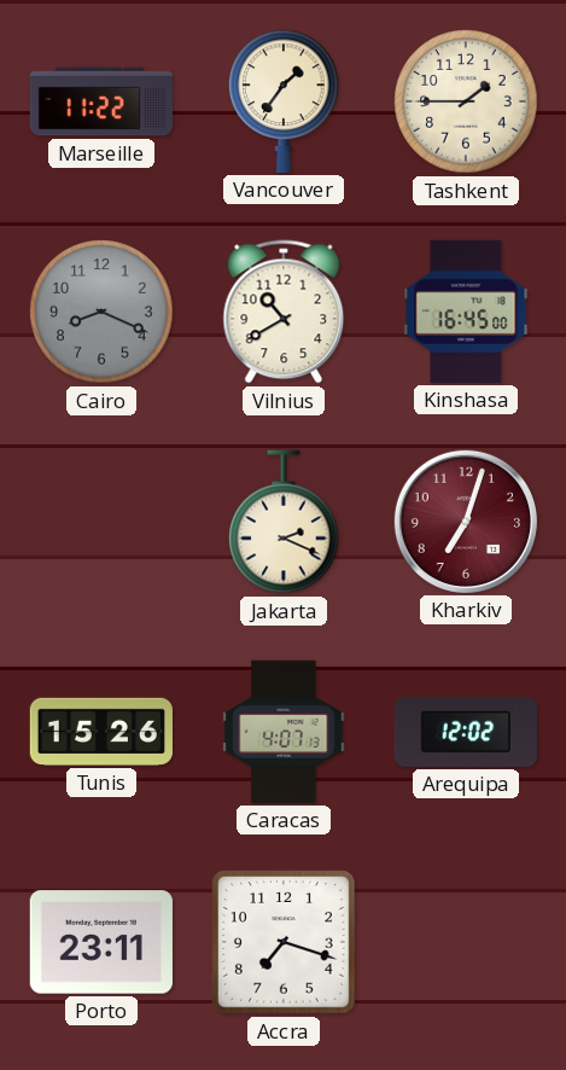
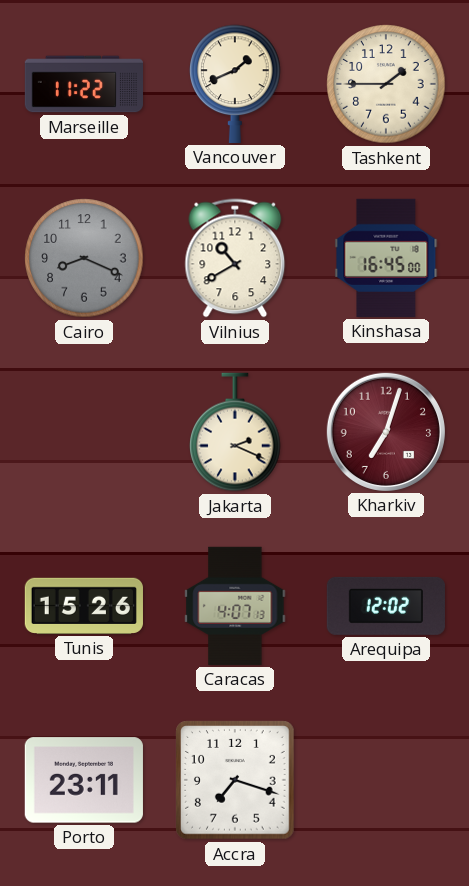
Vancouver: 1:36 -> 1:41 (235, 84)
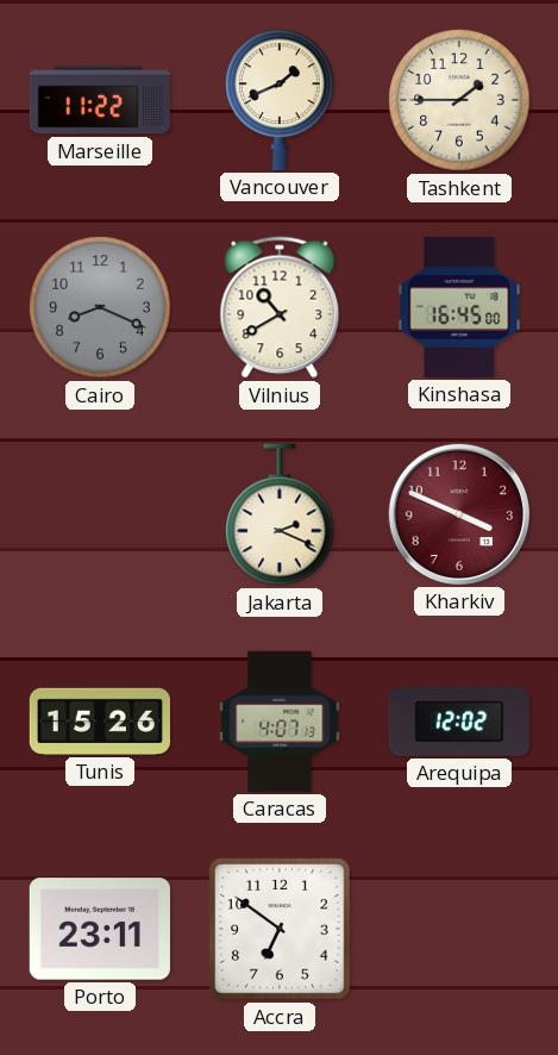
Kharkiv: 7:03 -> 3:49 (459, 514)
Accra: 7:18 -> 6:51 (281, 930)
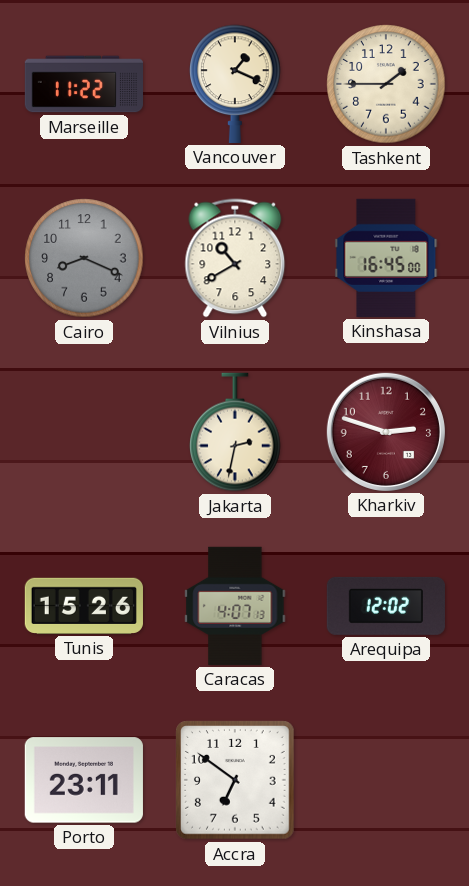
Vancouver: 1:41 -> 1:19 (235, 84)
Jakarta: 2:19 -> 2:32 (235, 432)
Kharkiv: 3:49 -> 2:48 (386, 432)
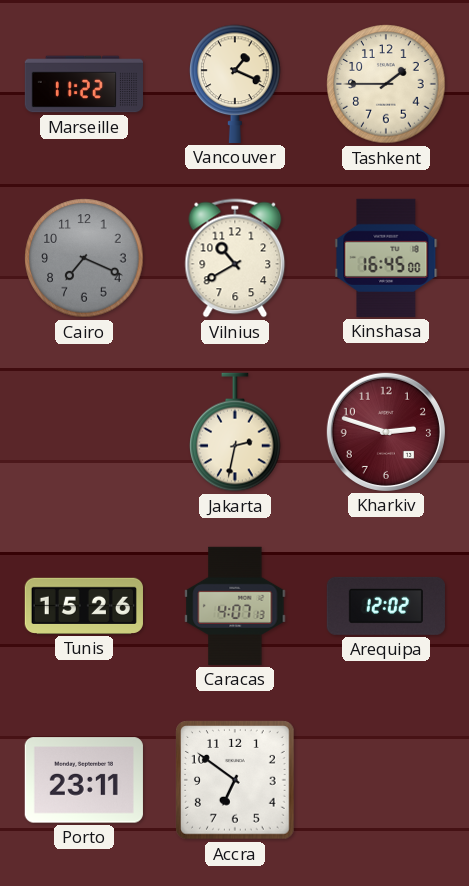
Cairo: 8:19 -> 7:19 (84, 258)
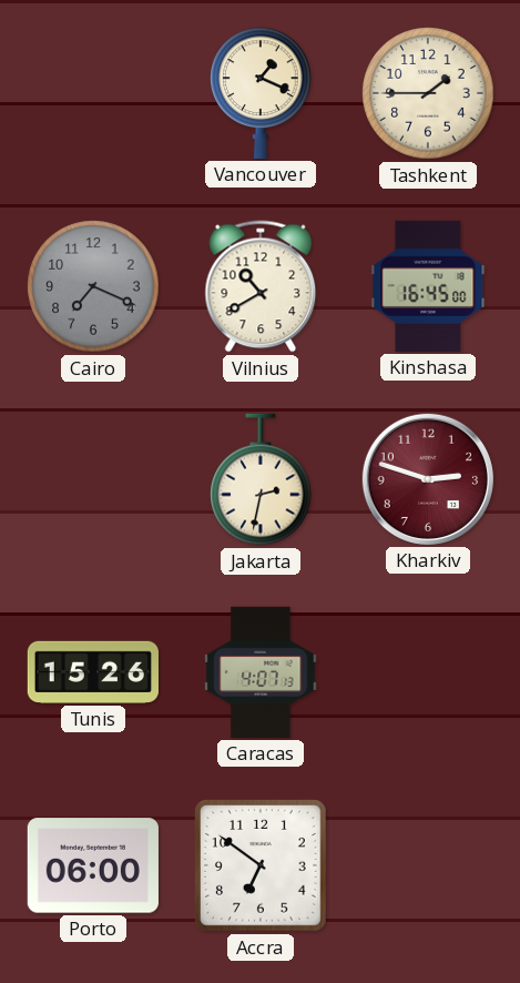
Marseille: 11:22 -> none (83, 84)
Arequipa: 12:02 -> none (386, 606)
Porto: 23:11 -> 06:00 (93, 865)
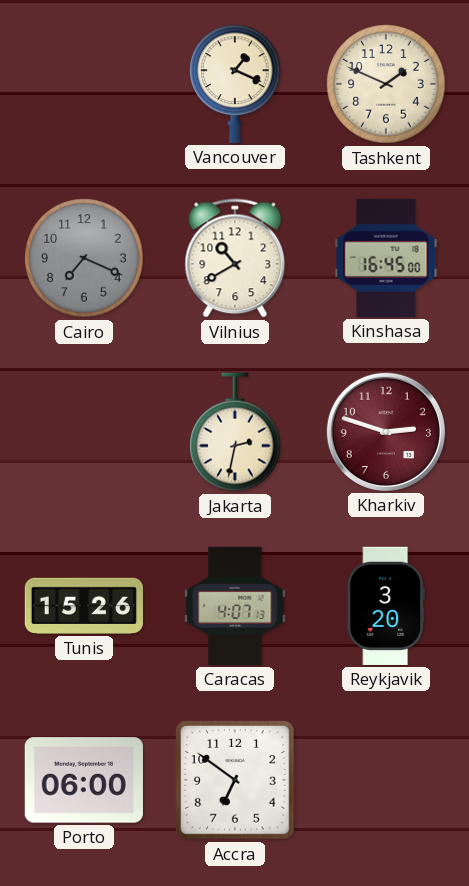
Tashkent: 1:45 -> 1:49 (386, 84)
Reykjavik: none -> 3:20 (386, 606)
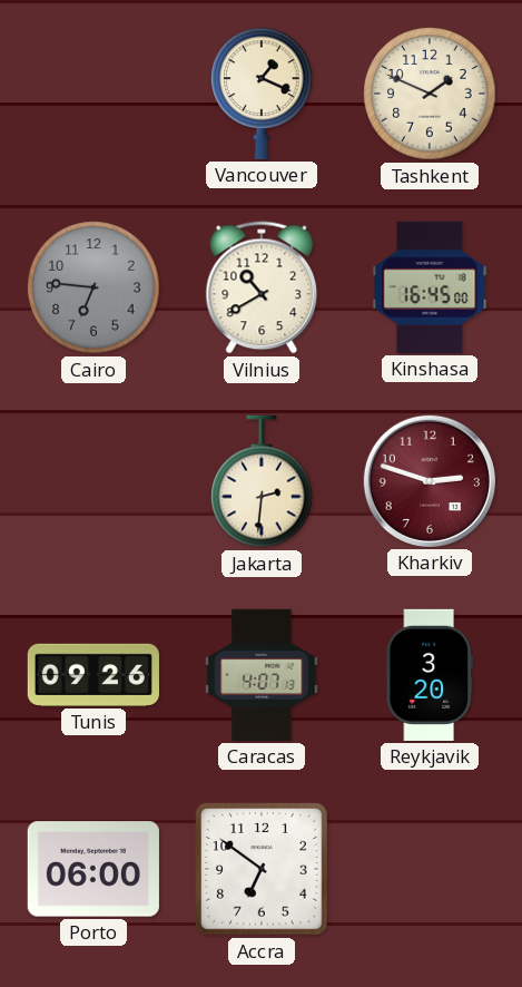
Cairo: 7:19 -> 6:46 (93, 287)
Jakarta: 2:32 -> 2:31 (262, 481)
Tunis: 15:26 -> 09:26 (93, 675)
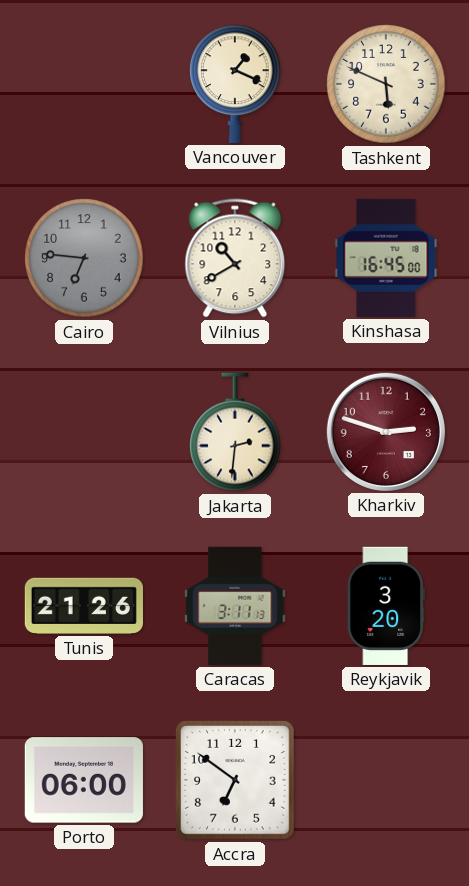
Tashkent: 1:49 -> 5:49 (386, 84)
Tunis: 09:26 -> 21:26 (84, 606)
Caracas: 4:07 -> 3:11 (235, 606)
